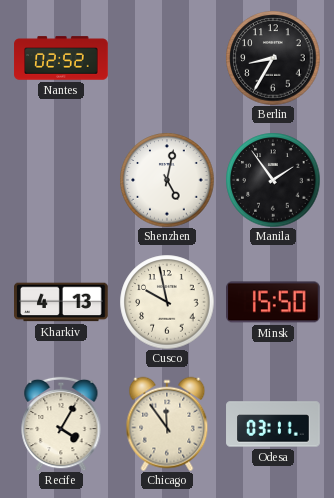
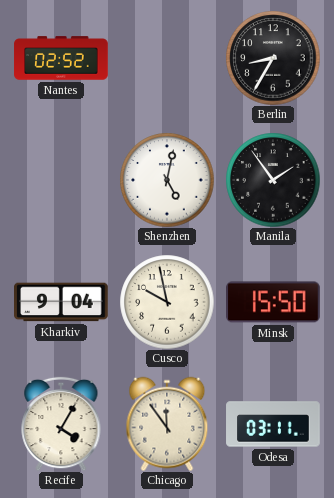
Kharkiv: 4:13 -> 9:04 (61, 302)
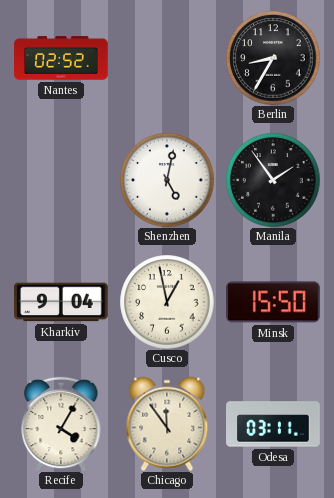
Cusco: 9:58 -> 12:58 (167, 302)
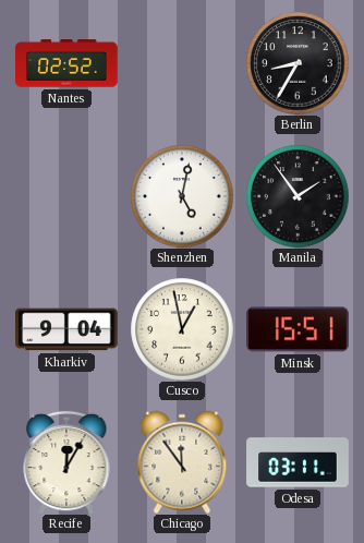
Minsk: 15:50 -> 15:51 (299, 329)
Recife: 4:05 -> 12:05 (66, 462)
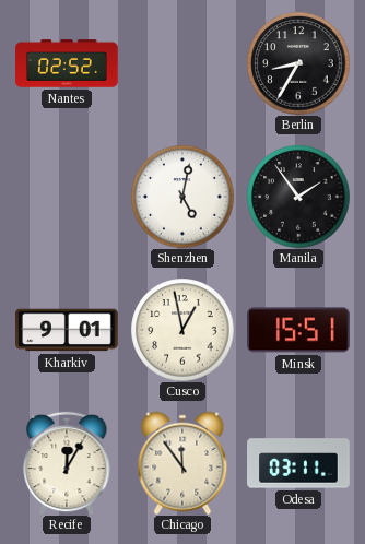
Kharkiv: 9:04 -> 9:01 (67, 330)
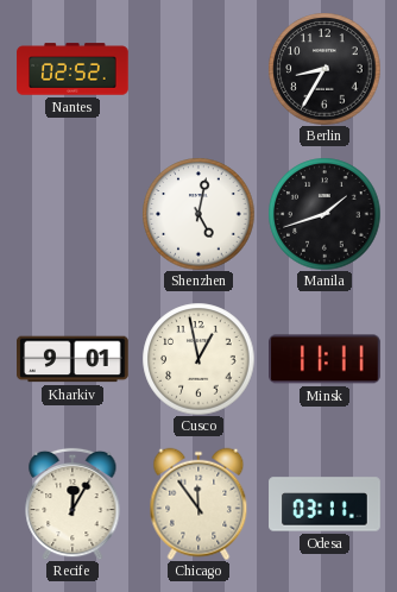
Manila: 1:54 -> 1:42 (324, 214)
Minsk: 15:51 -> 11:11 (326, 359)
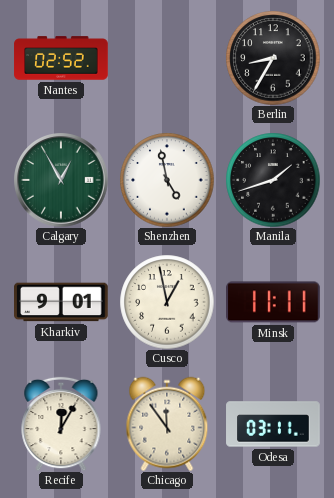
Calgary: none -> 12:55 (61, 180)
Shenzhen: 5:02 -> 4:58 (167, 180)
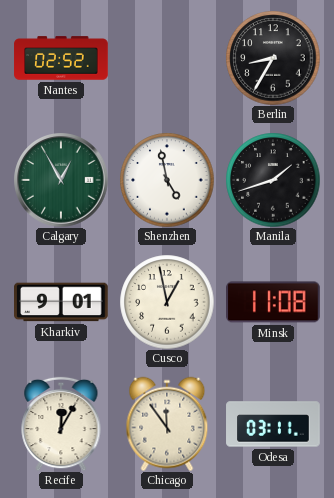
Minsk: 11:11 -> 11:08 (274, 302)
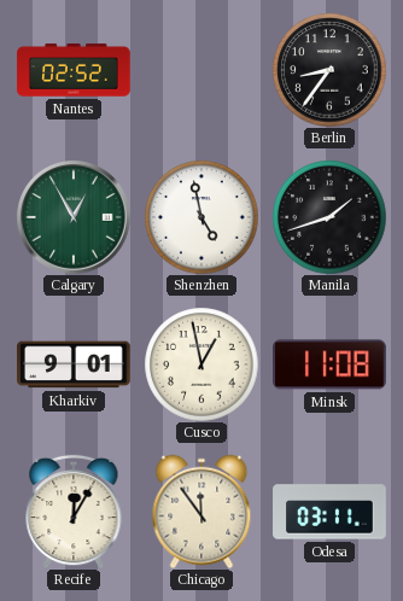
Berlin: 8:35 -> 8:36 (329, 70)
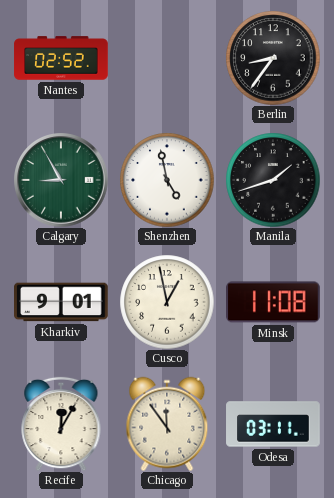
Calgary: 12:55 -> 8:55 (61, 180)
